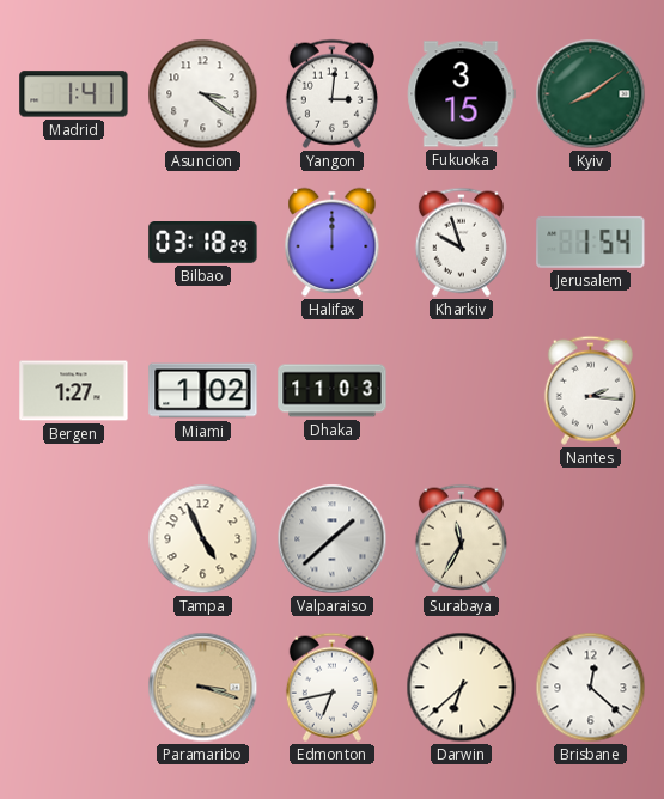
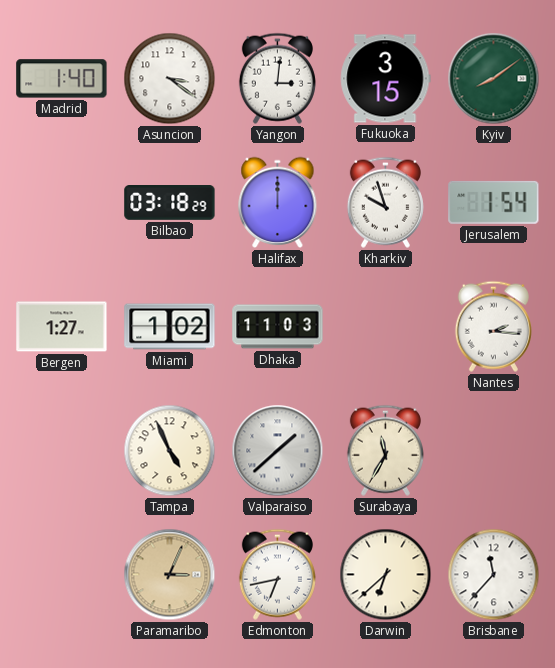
Madrid: 1:41 -> 1:40 (62, 79)
Paramaribo: 3:18 -> 3:04 (170, 575)
Brisbane: 12:22 -> 11:37 (494, 575)
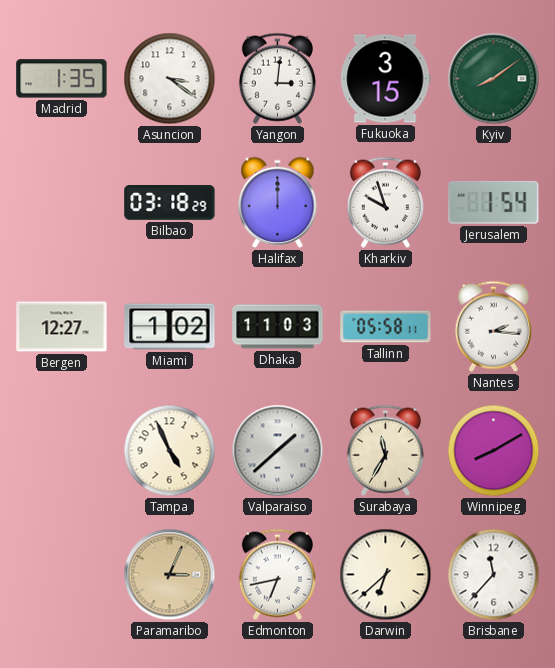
Madrid: 1:40 -> 1:35 (62, 79)
Bergen: 1:27 -> 12:27 (62, 327)
Tallinn: none -> 05:58 (386, 327)
Winnipeg: none -> 8:10 (494, 451)
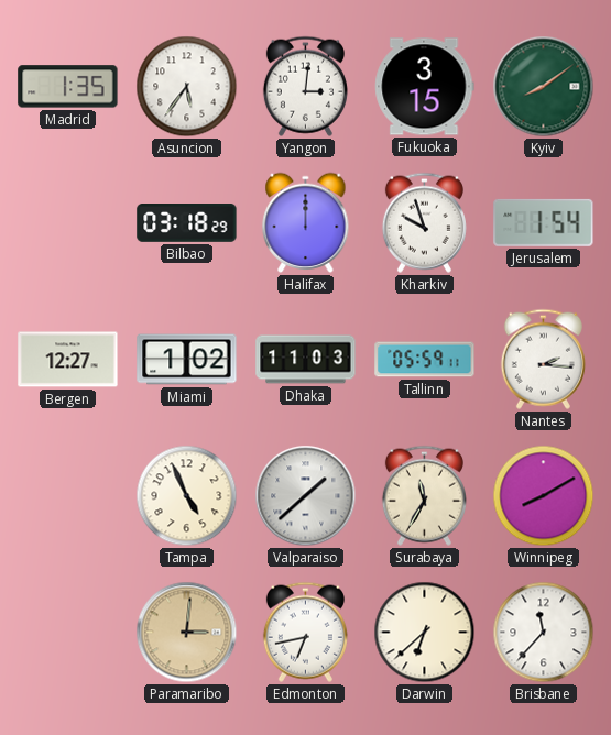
Asuncion: 3:21 -> 5:36 (187, 87)
Tallinn: 05:58 -> 05:59 (425, 360)
Paramaribo: 3:04 -> 3:01 (187, 633)
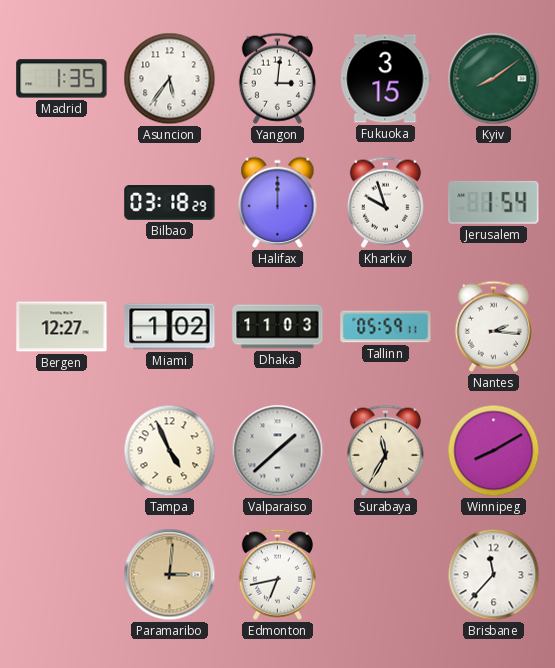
Darwin: 6:38 -> none (425, 633)
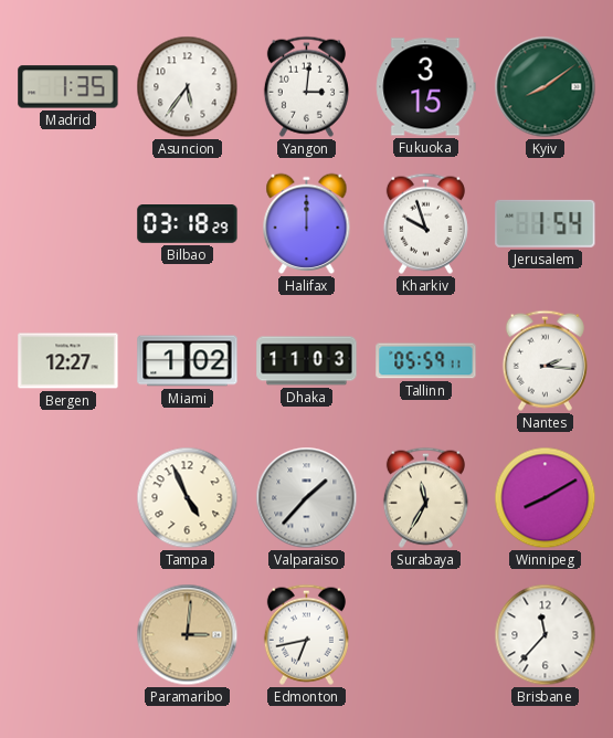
Valparaiso: 1:38 -> 1:37 (307, 498)
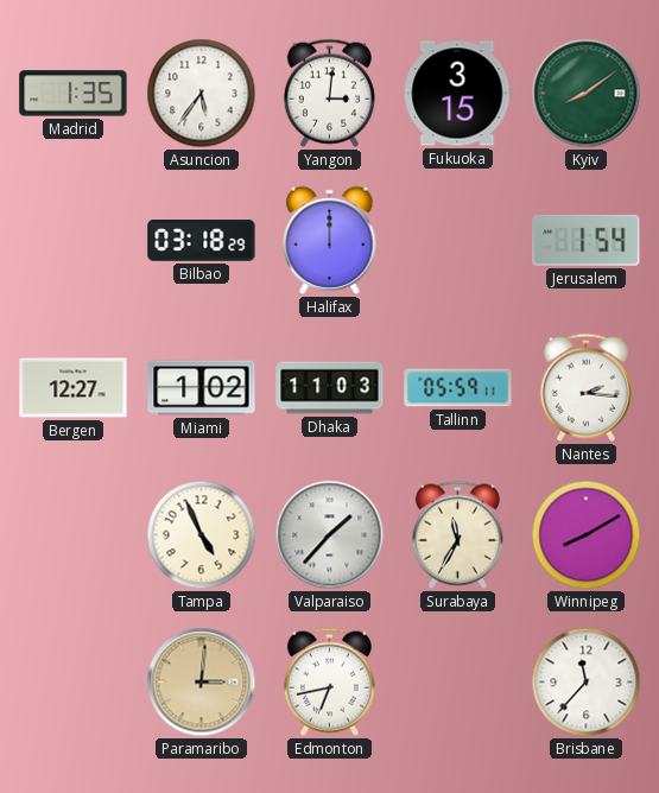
Kharkiv: 9:57 -> none (425, 223)
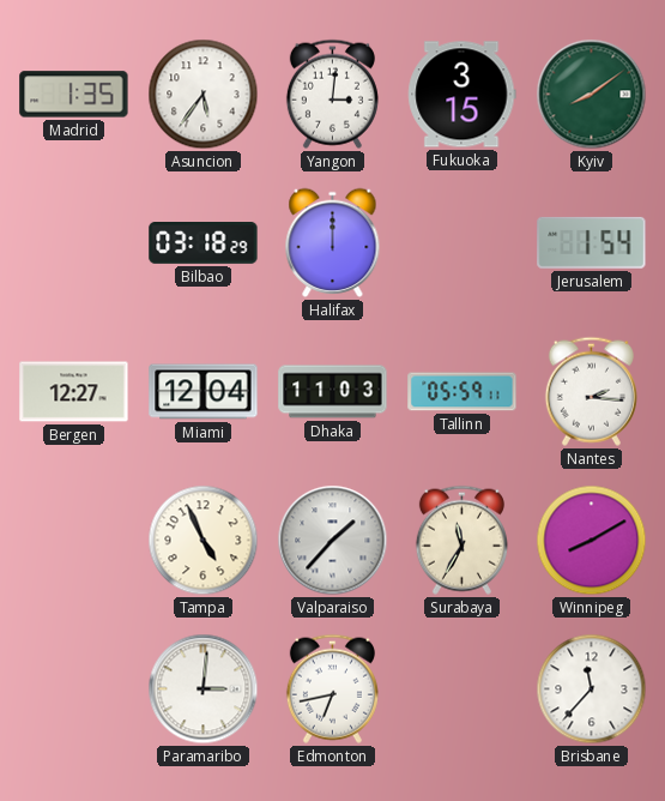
Miami: 1:02 -> 12:04 (204, 392)
Paramaribo dial: champagne -> white (204, 689)
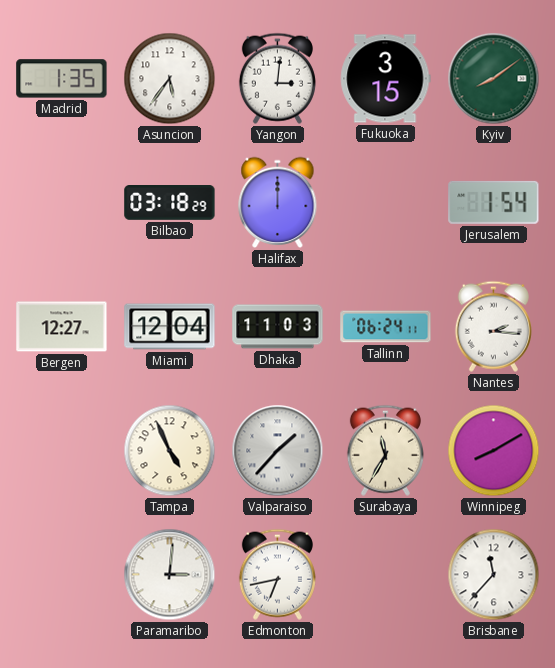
Tallinn: 05:59 -> 06:24 (386, 327)
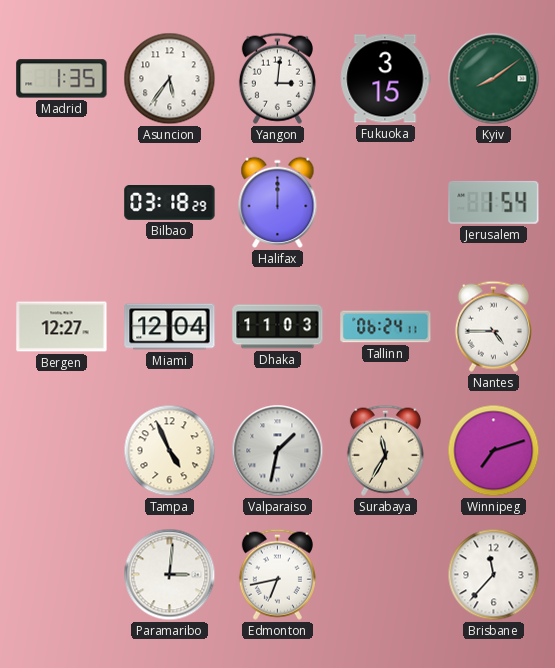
Nantes: 2:16 -> 4:45 (493, 326)
Valparaiso: 1:37 -> 1:32 (278, 451)
Winnipeg: 8:10 -> 7:12 (494, 451)
